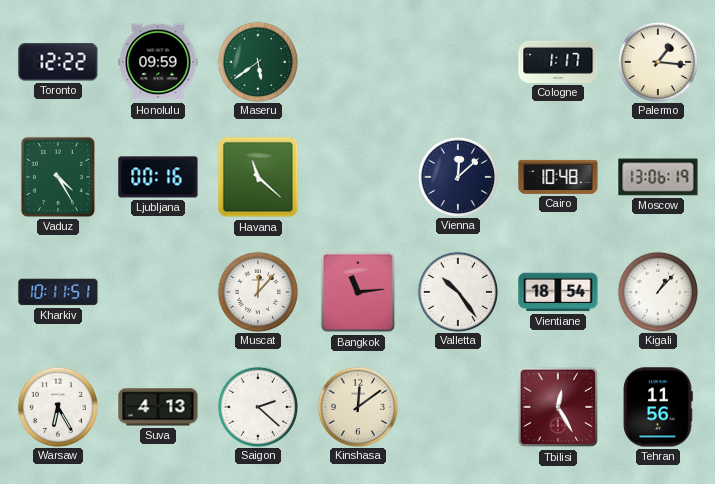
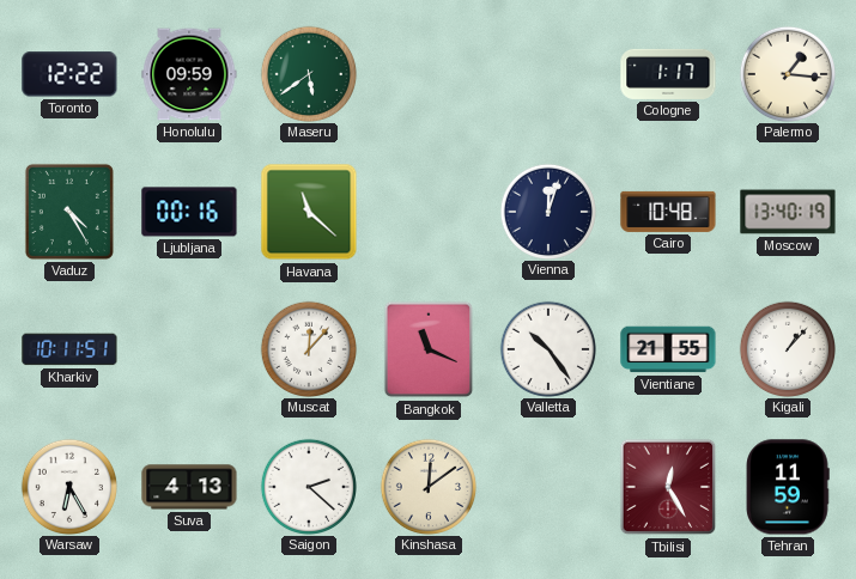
Vienna: 12:08 -> 12:03 (547, 211)
Moscow: 13:06 -> 13:40 (788, 212)
Bangkok: 11:14 -> 11:19 (429, 349)
Vientiane: 18:54 -> 21:55 (668, 349)
Tehran: 11:56 -> 11:59 (788, 487)
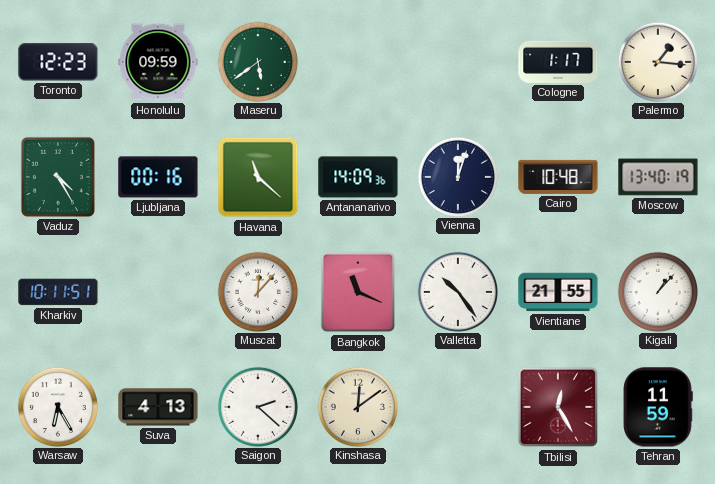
Toronto: 12:22 -> 12:23 (58, 62)
Antananarivo: none -> 14:09 (358, 177)
